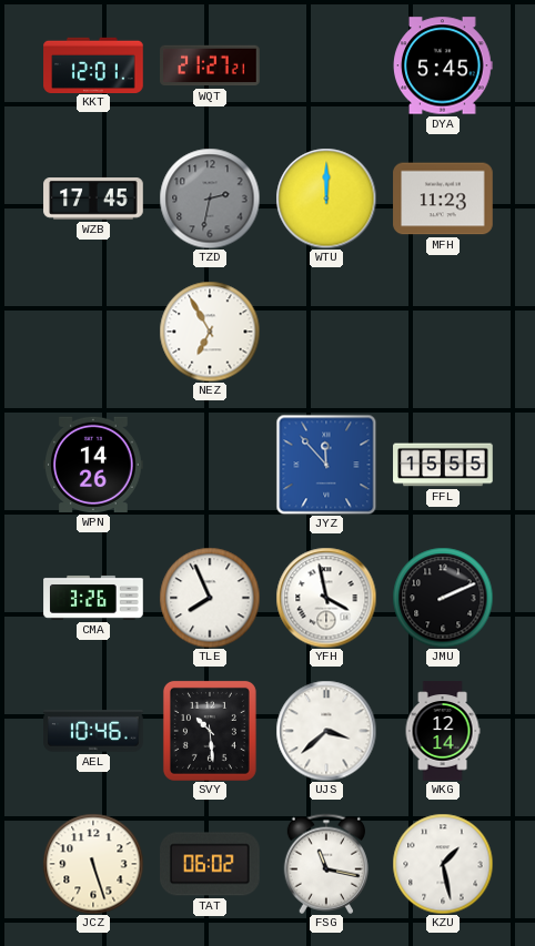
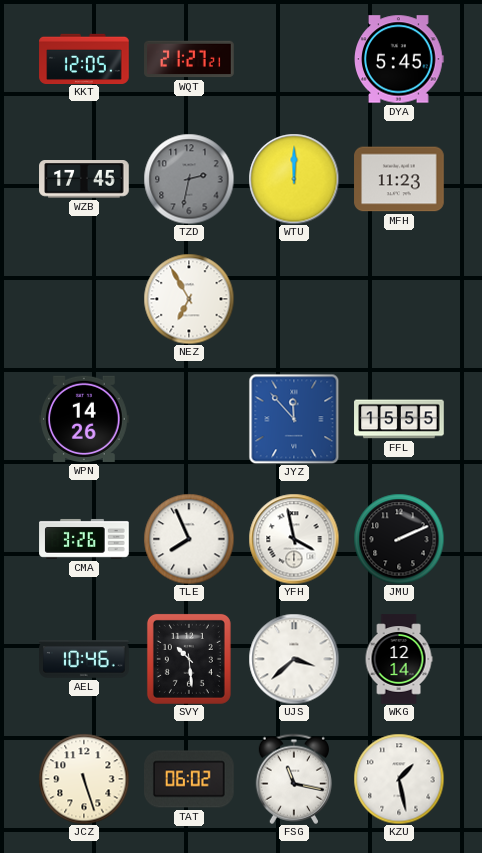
KKT: 12:01 -> 12:05 (84, 58)
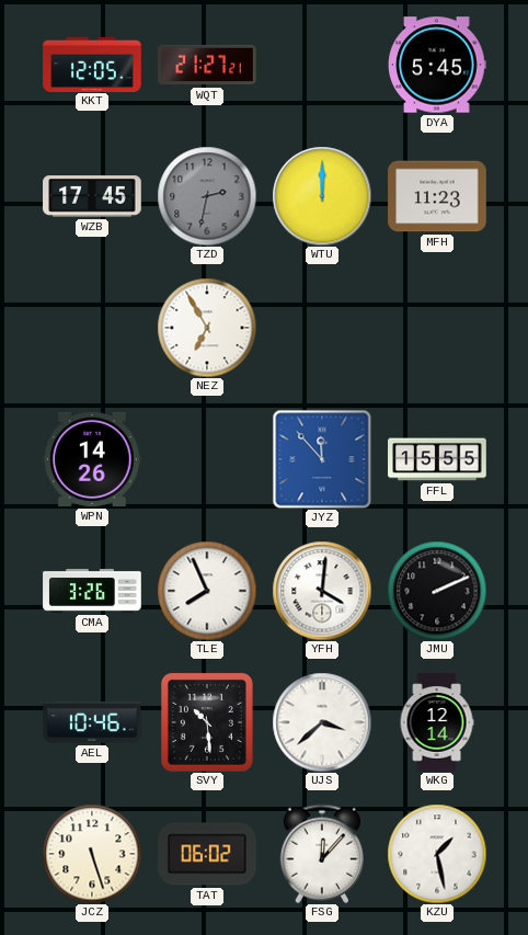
YFH: 3:58 -> 4:01 (322, 591)
FSG: 11:17 -> 12:07 (322, 854)
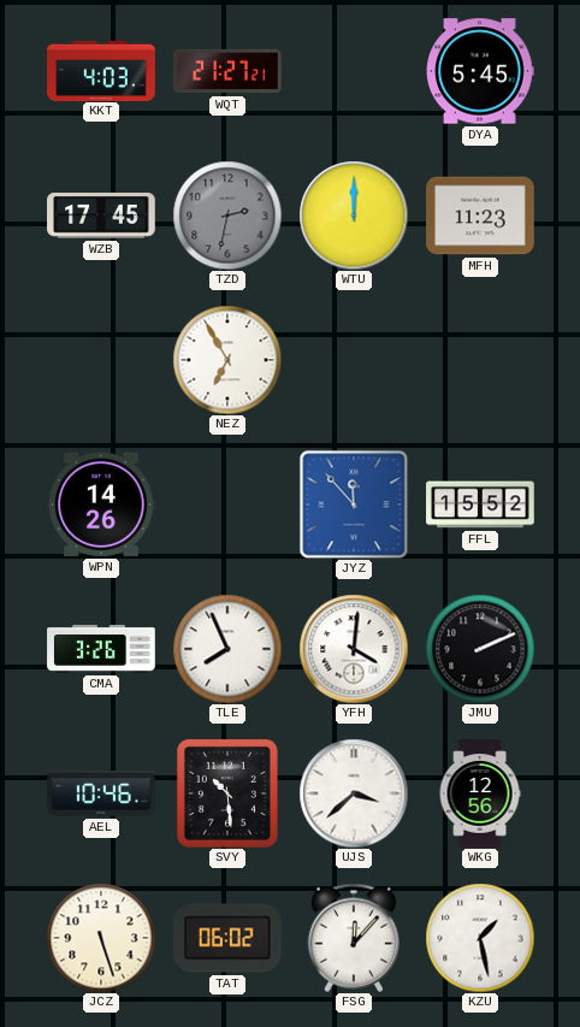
KKT: 12:05 -> 4:03 (101, 70)
FFL: 15:55 -> 15:52 (480, 504)
WKG: 12:14 -> 12:56 (480, 793)
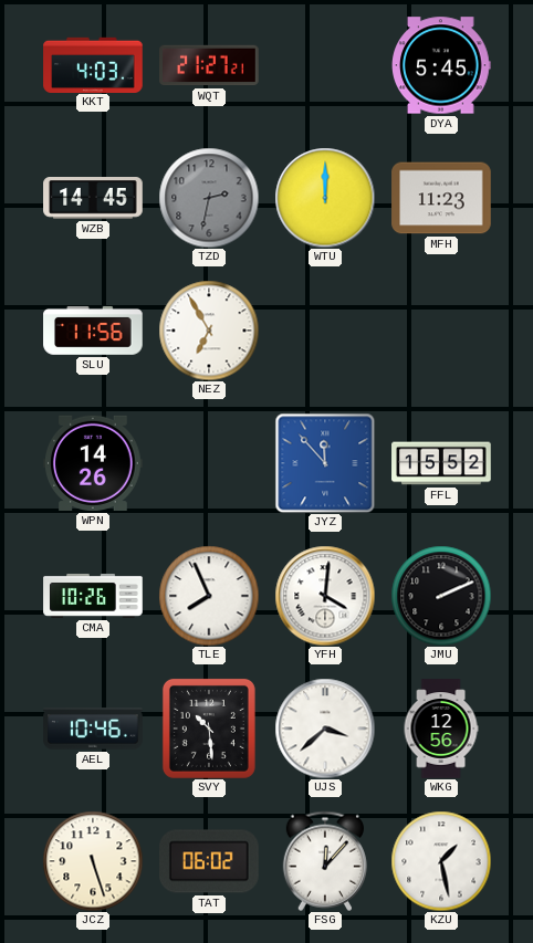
WZB: 17:45 -> 14:45 (93, 199)
SLU: none -> 11:56 (93, 331)
CMA: 3:26 -> 10:26 (93, 596)
